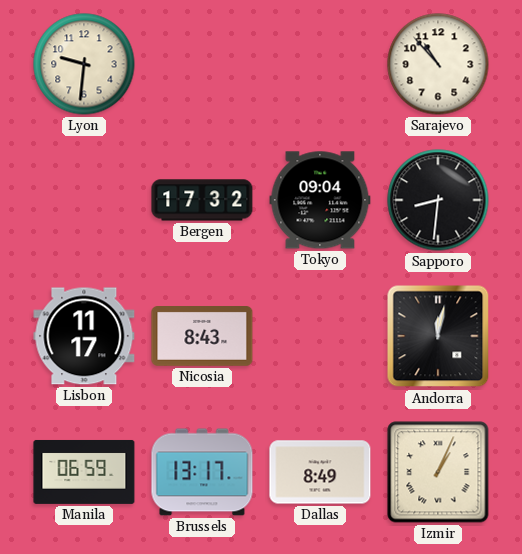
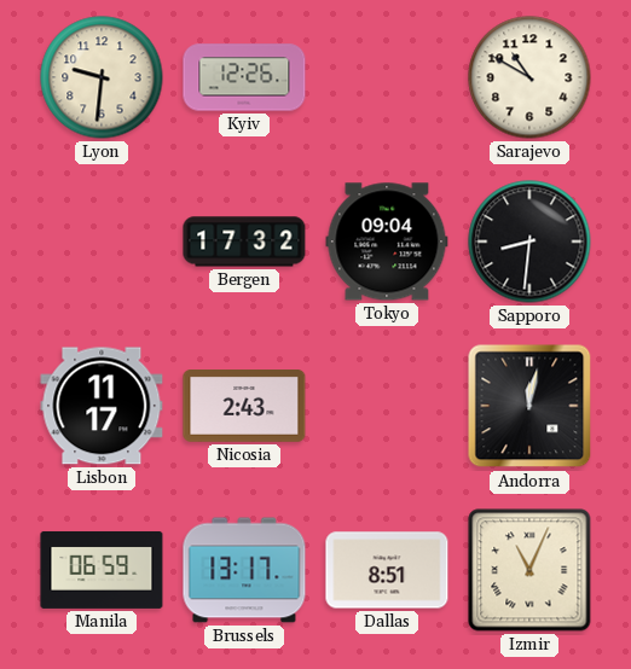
Kyiv: none -> 12:26 (244, 77)
Sarajevo: 10:53 -> 10:50 (529, 77)
Nicosia: 8:43 -> 2:43 (244, 407)
Dallas: 8:49 -> 8:51 (387, 570)
Izmir: 1:04 -> 11:04 (529, 570)
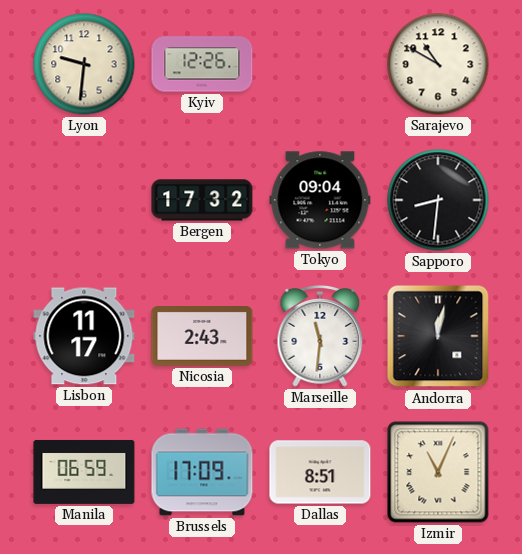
Marseille: none -> 11:31 (320, 336)
Brussels: 13:17 -> 17:09 (202, 472)
